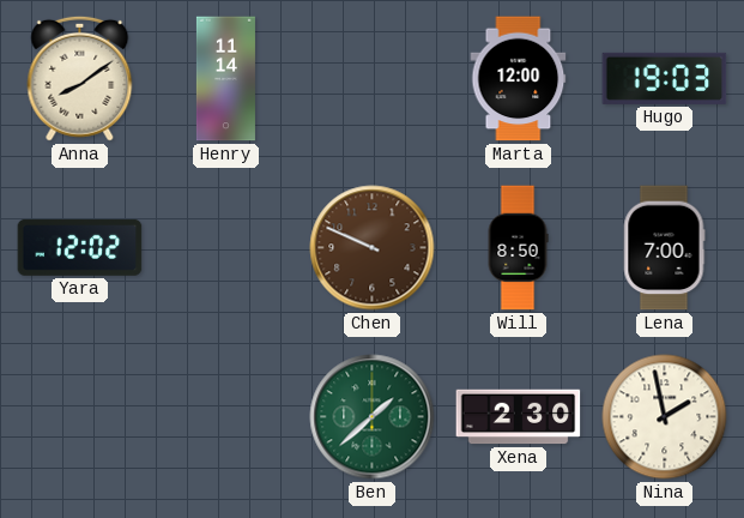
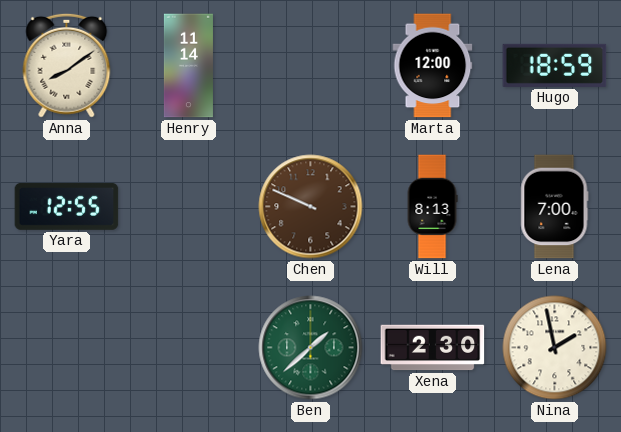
Hugo: 19:03 -> 18:59 (555, 65)
Yara: 12:02 -> 12:55 (67, 206)
Will: 8:50 -> 8:13 (432, 207)
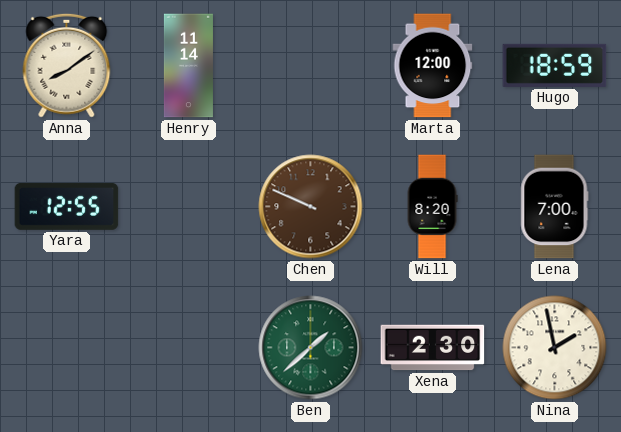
Will: 8:13 -> 8:20 (432, 207)
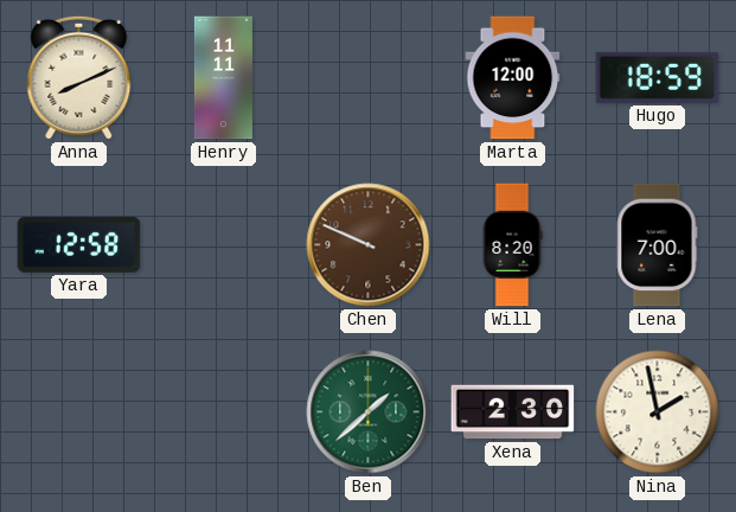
Anna: 8:09 -> 8:11 (79, 77)
Henry: 11:14 -> 11:11 (223, 78)
Yara: 12:55 -> 12:58 (79, 244)
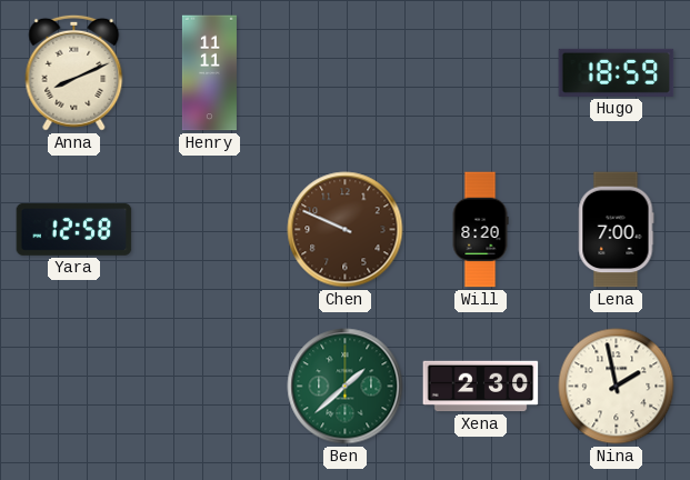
Marta: 12:00 -> none (513, 78)
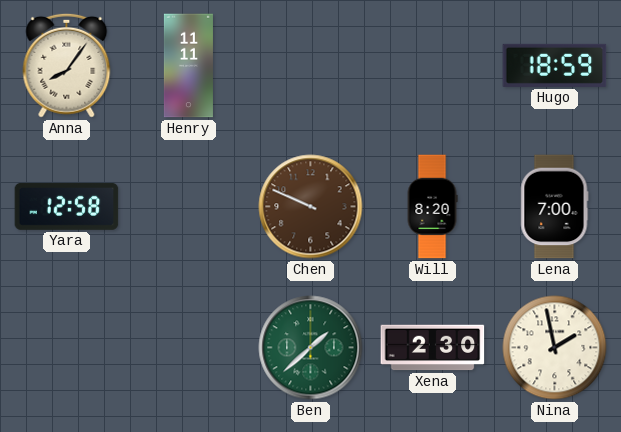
Anna: 8:11 -> 8:06 (67, 65)
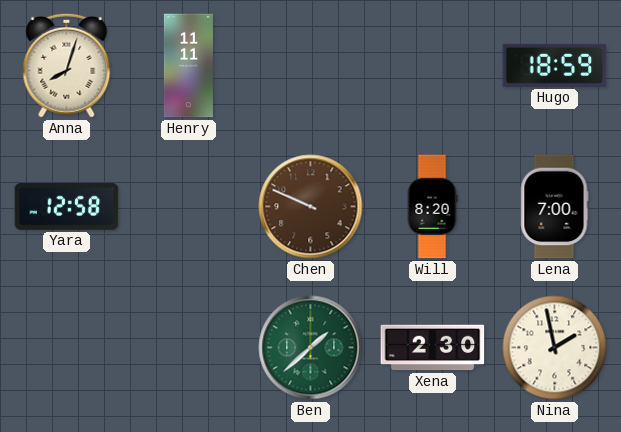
Anna: 8:06 -> 8:03 (67, 65)
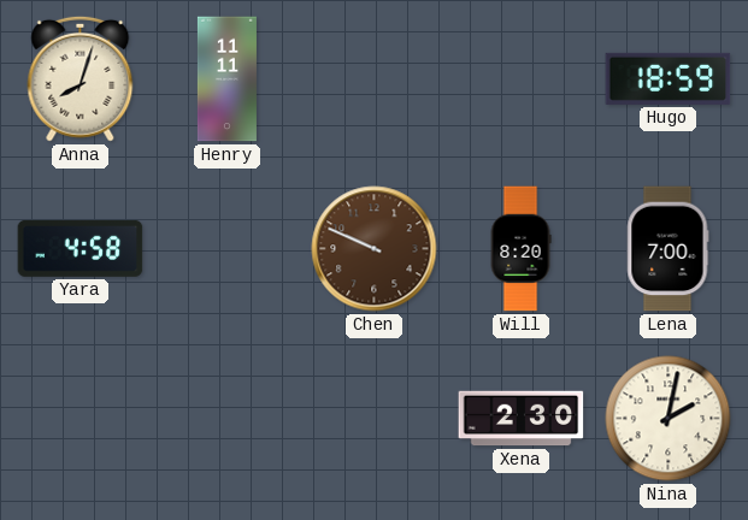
Yara: 12:58 -> 4:58 (81, 248)
Ben: 1:38 -> none (311, 348)
Nina: 1:58 -> 2:02 (669, 419)
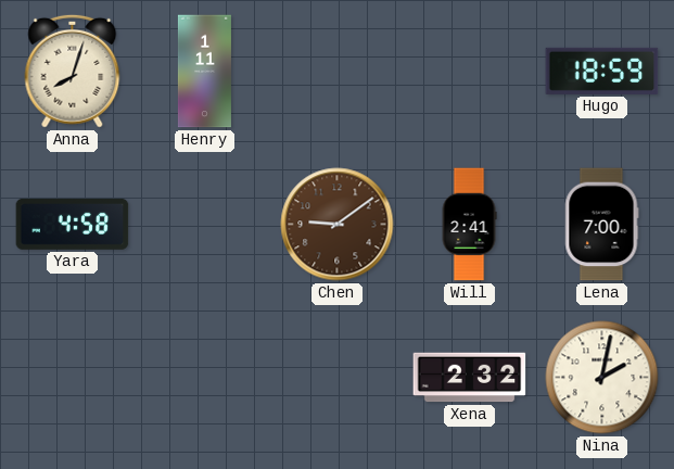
Henry: 11:11 -> 1:11 (204, 72)
Chen: 9:49 -> 9:09 (338, 225)
Will: 8:20 -> 2:41 (469, 225)
Xena: 2:30 -> 2:32 (470, 378)
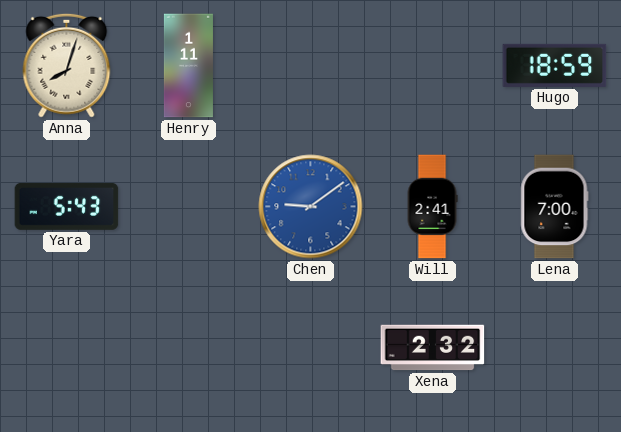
Yara: 4:58 -> 5:43 (67, 206)
Chen dial: brown -> blue (311, 207)
Nina: 2:02 -> none (602, 378)
